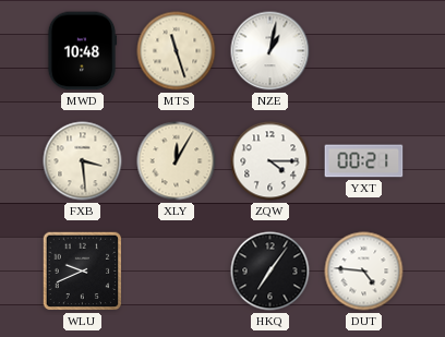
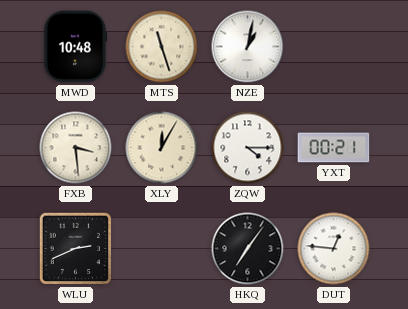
WLU: 9:41 -> 2:41 (76, 249)
DUT: 4:46 -> 12:46 (334, 249)
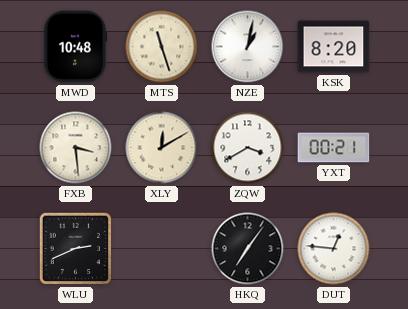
KSK: none -> 8:20 (334, 47)
XLY: 12:05 -> 12:10 (162, 148)
ZQW: 4:15 -> 3:40 (248, 148)
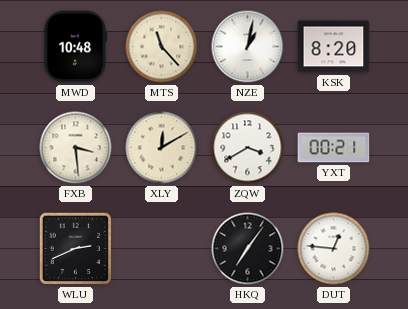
MTS: 11:27 -> 11:23 (162, 47)
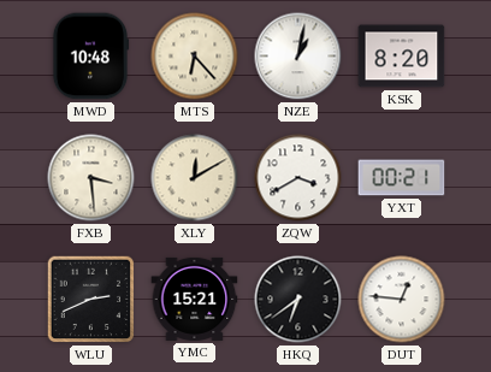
MTS: 11:23 -> 6:23 (195, 57)
YMC: none -> 15:21 (195, 299)
HKQ: 7:06 -> 6:39 (298, 300)
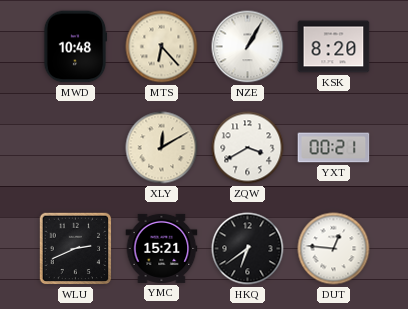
NZE: 1:02 -> 1:05 (248, 47)
FXB: 3:29 -> none (91, 178)
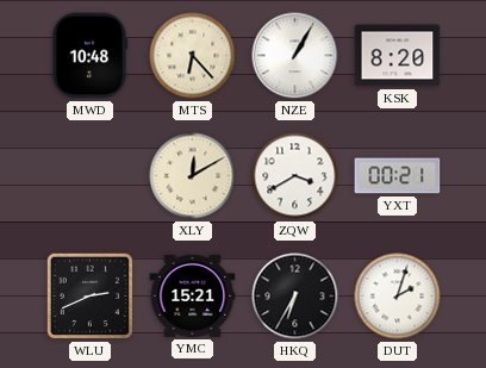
HKQ: 6:39 -> 6:35 (295, 297)
DUT: 12:46 -> 2:03 (398, 297)
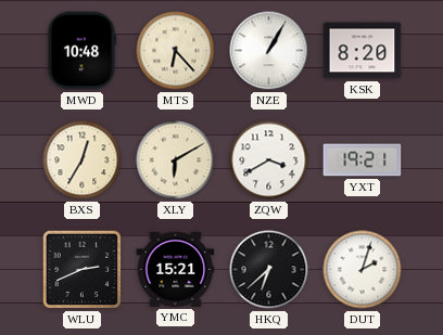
BXS: none -> 12:35 (83, 160)
XLY: 12:10 -> 6:10 (176, 160)
YXT: 00:21 -> 19:21 (363, 160)
HKQ: 6:35 -> 6:38 (269, 270)
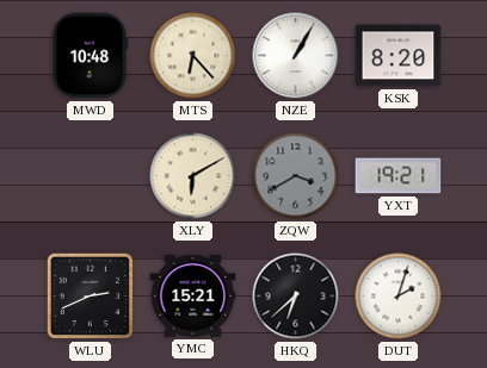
BXS: 12:35 -> none (83, 160)
ZQW dial: white -> grey (296, 176)
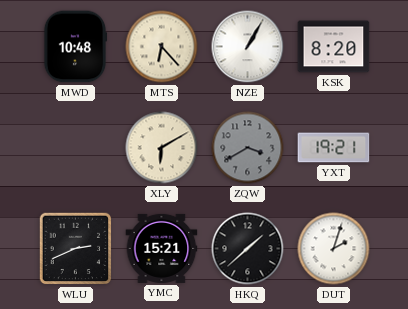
HKQ: 6:38 -> 1:38 (248, 249)
